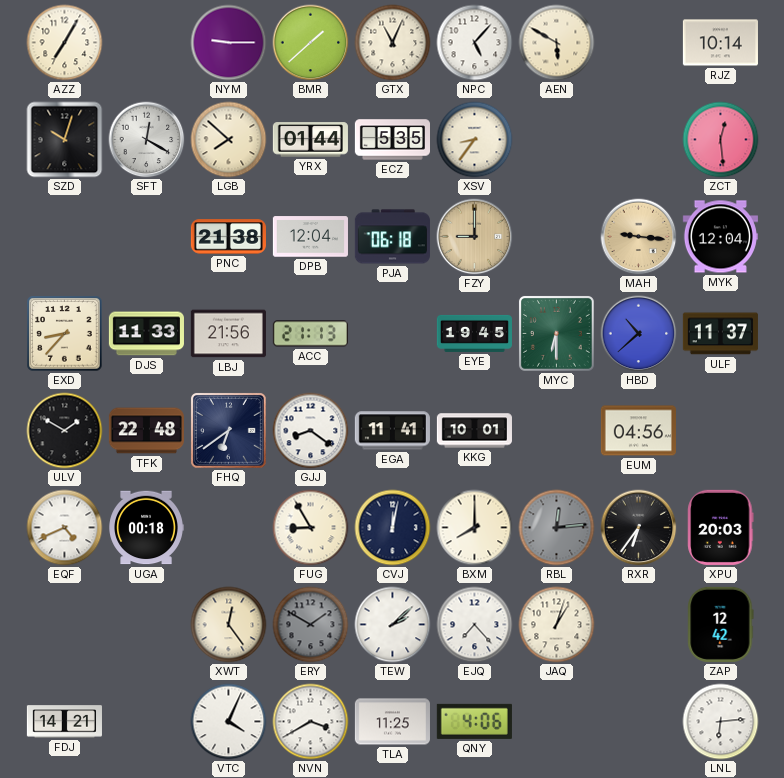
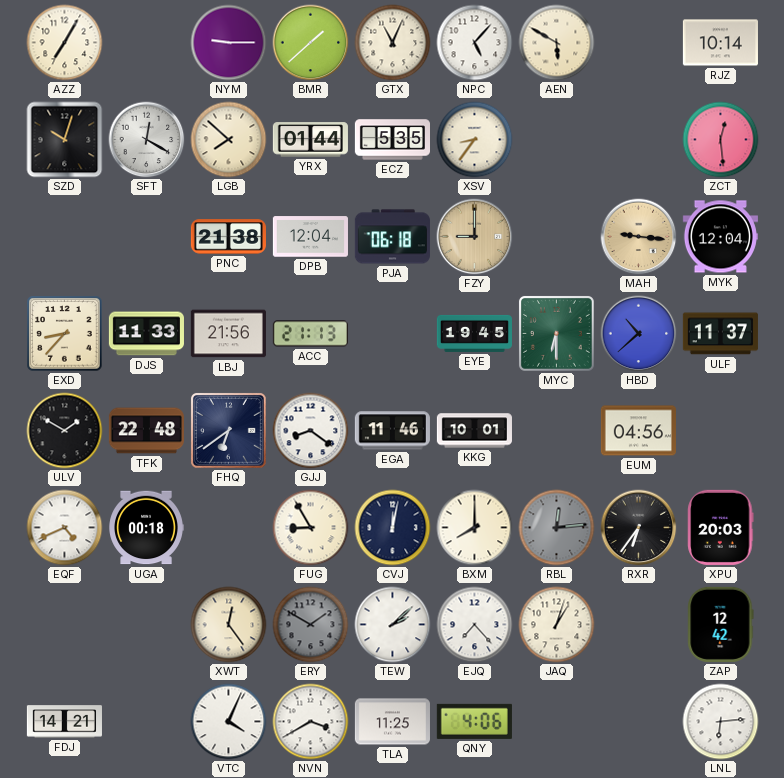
EGA: 11:41 -> 11:46 (392, 431)
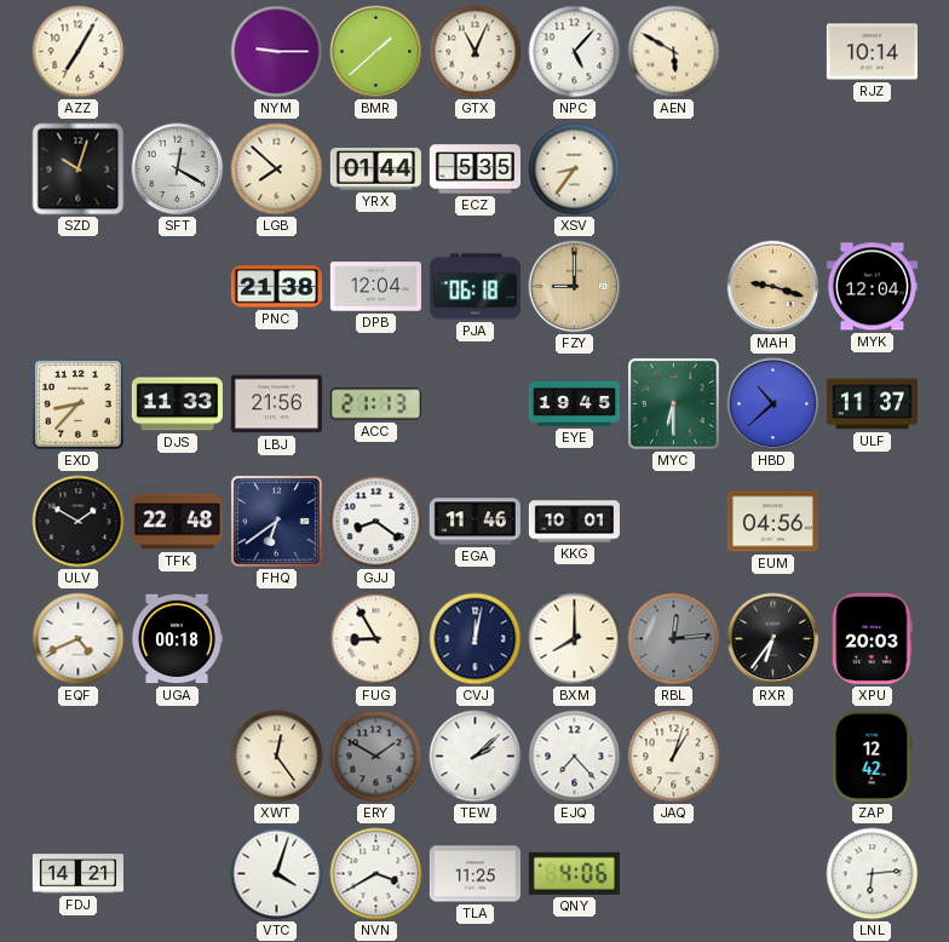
ZCT: 12:29 -> none (721, 140)
MAH: 9:16 -> 9:18 (773, 287)
VTC: 4:04 -> 4:03 (277, 874)
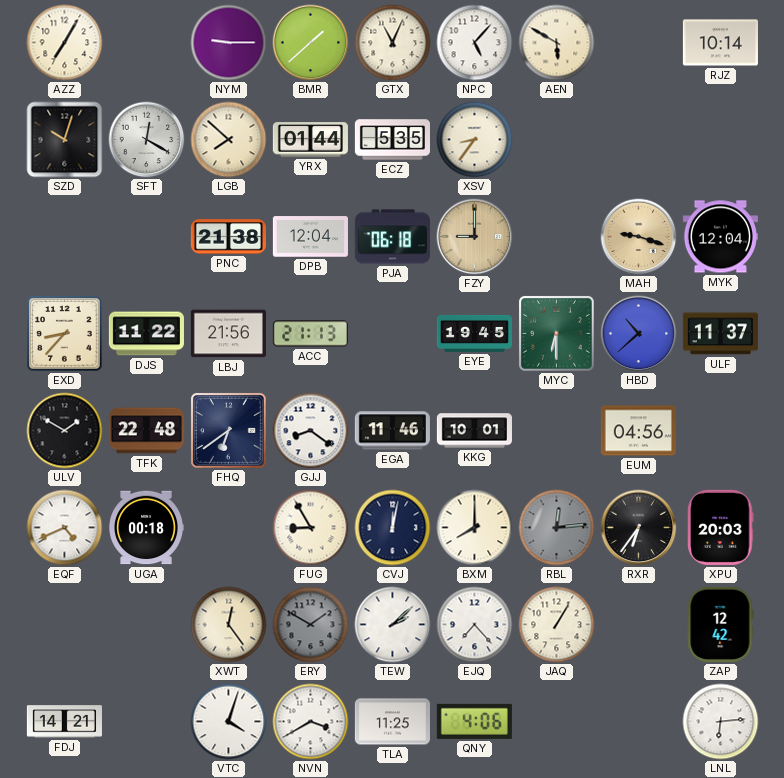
DJS: 11:33 -> 11:22 (146, 334)
JAQ: 1:03 -> 1:05 (557, 625)
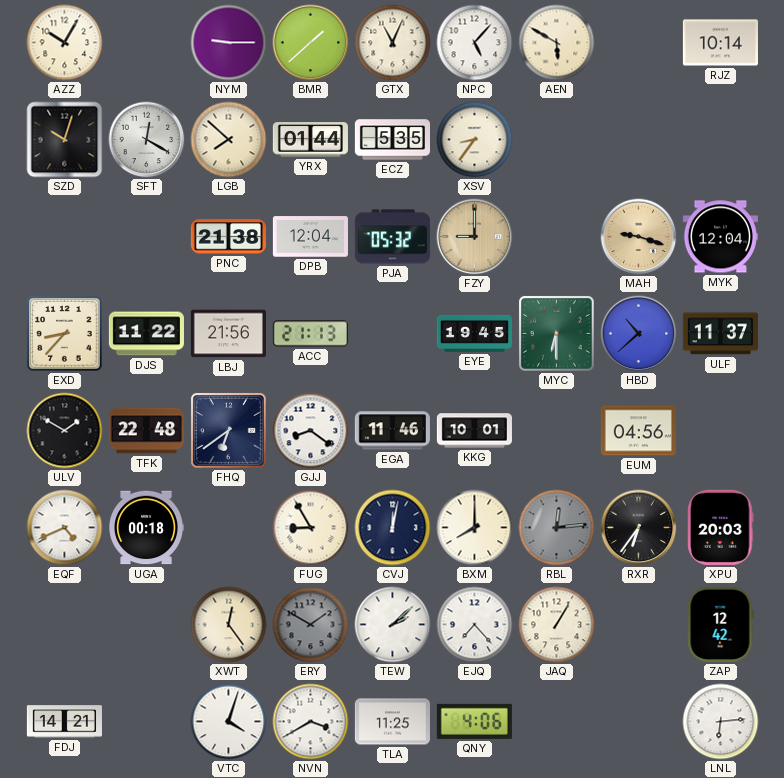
AZZ: 7:05 -> 10:05 (65, 43)
PJA: 06:18 -> 05:32 (392, 237)
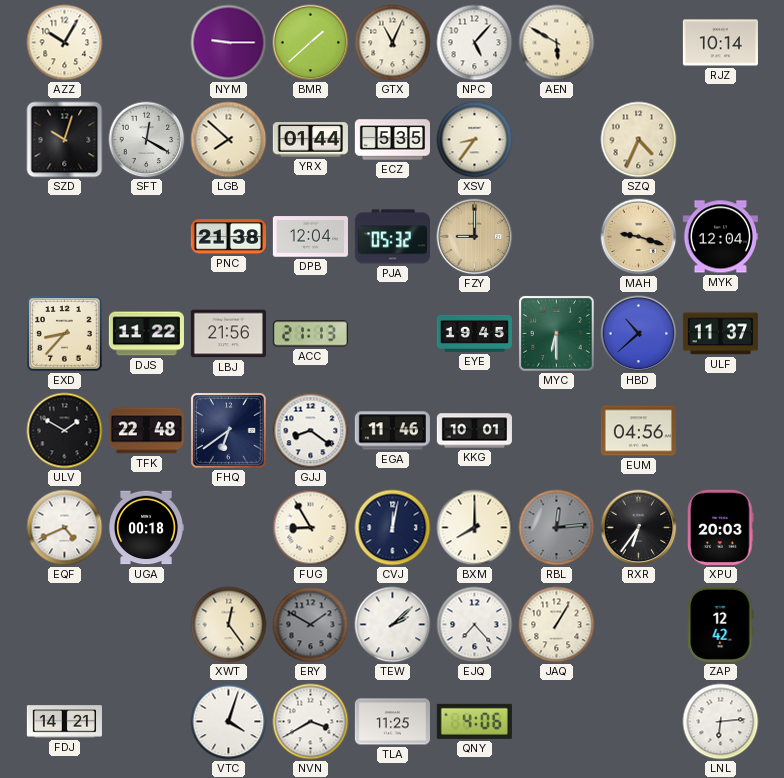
SZQ: none -> 4:34 (639, 140)
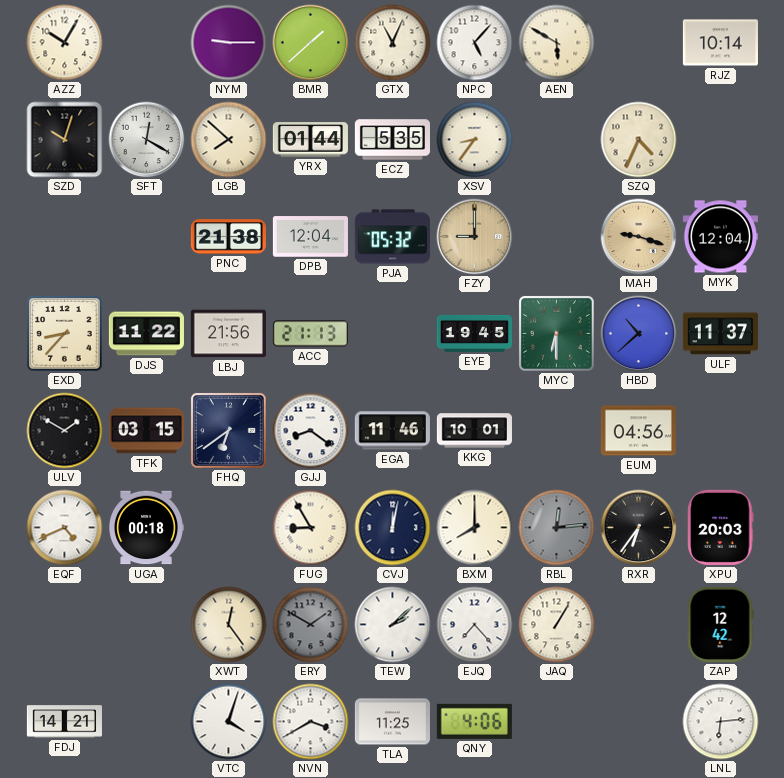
TFK: 22:48 -> 03:15 (146, 431)
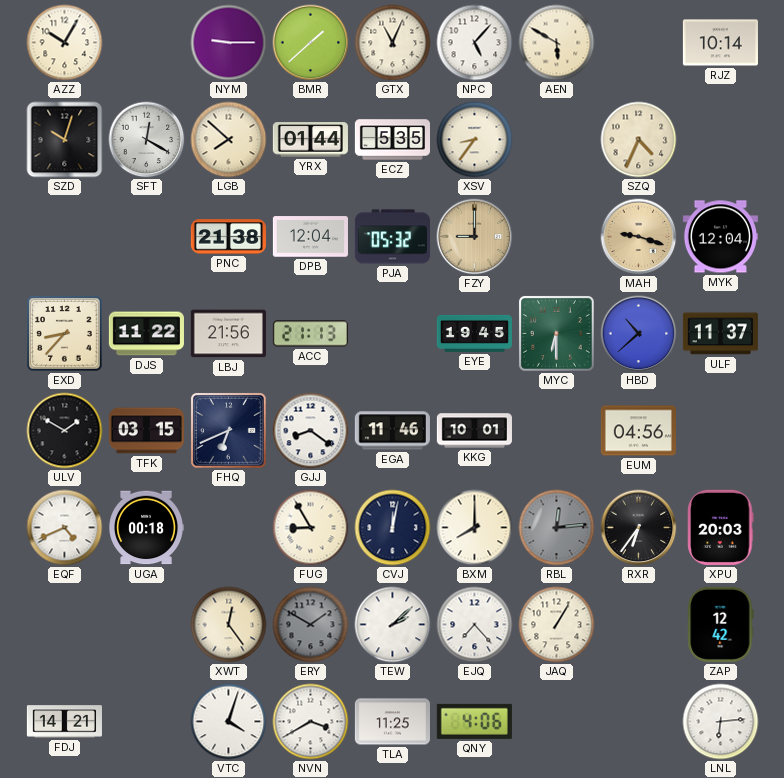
FHQ: 6:39 -> 6:41 (228, 430)
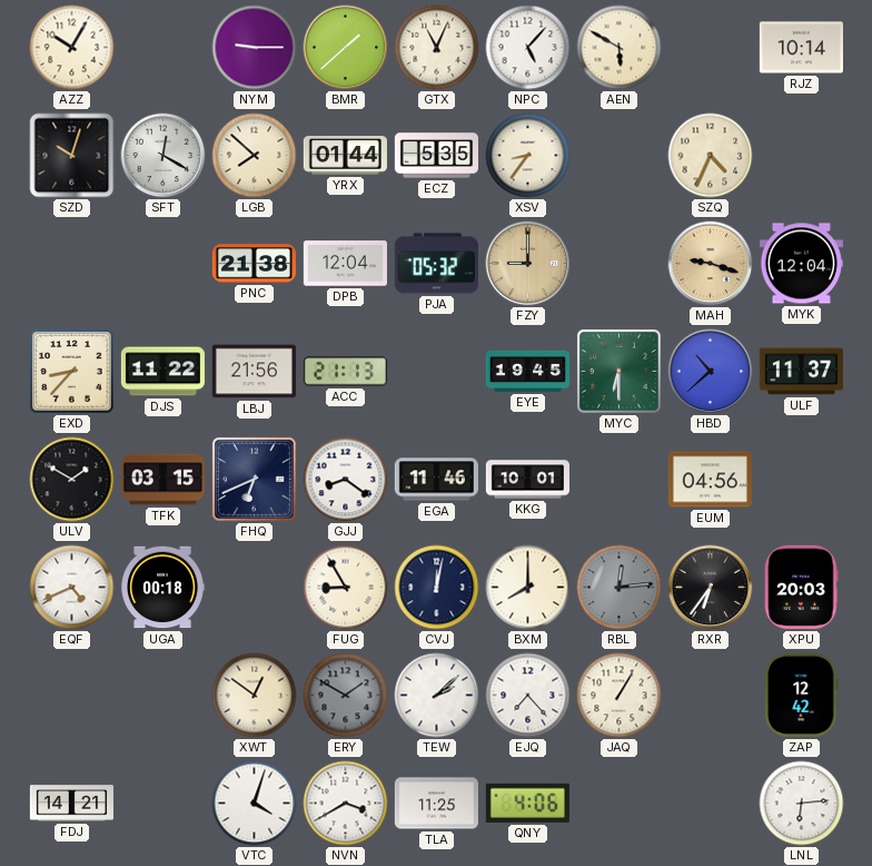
XWT: 12:24 -> 12:51 (255, 696)
